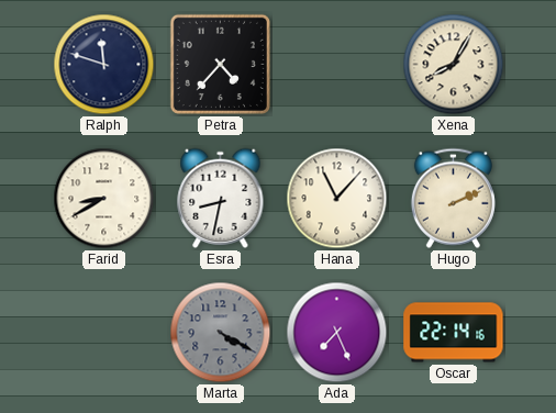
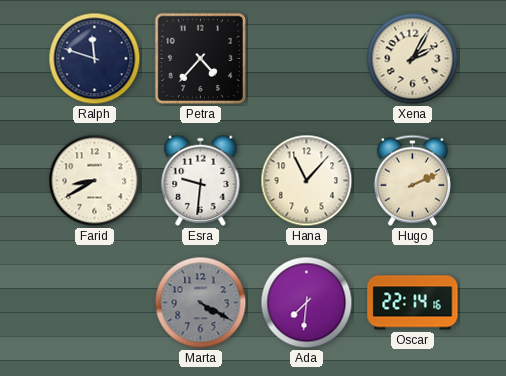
Xena: 8:05 -> 2:05 (413, 59)
Esra: 8:32 -> 9:31 (201, 180)
Ada: 7:26 -> 7:31 (307, 303)
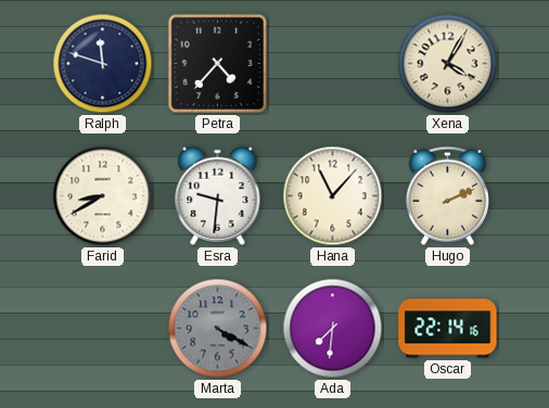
Xena: 2:05 -> 4:05 (448, 64)
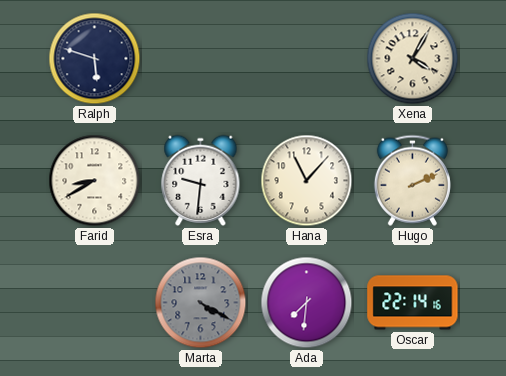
Ralph: 11:48 -> 5:48 (95, 59)
Petra: 4:37 -> none (217, 63)
